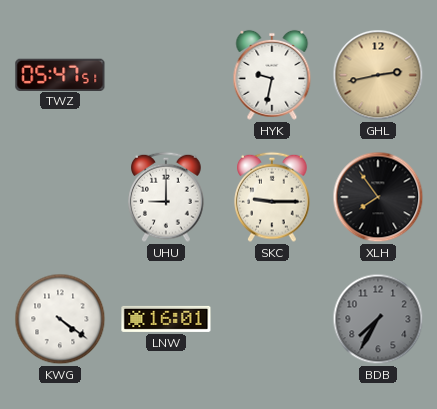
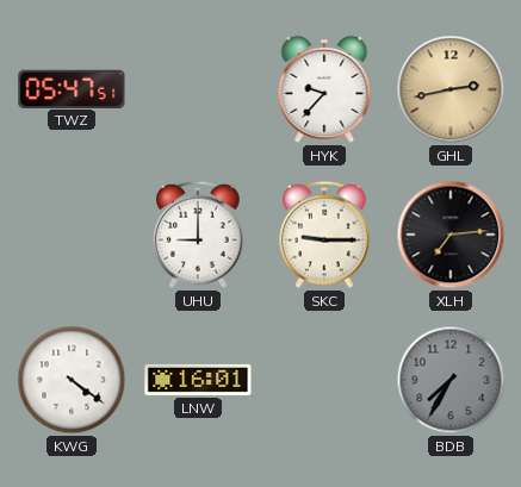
HYK: 9:32 -> 9:37 (324, 89)
XLH: 7:54 -> 7:14 (451, 235)
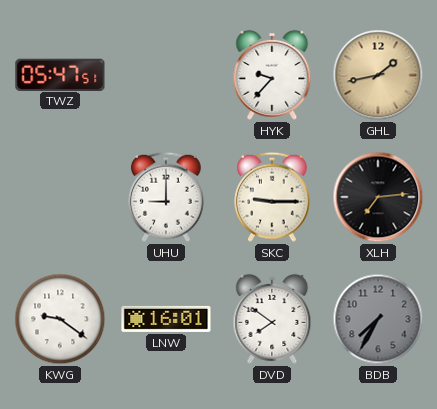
GHL: 2:43 -> 1:43 (378, 75)
KWG: 4:21 -> 9:21 (60, 319)
DVD: none -> 7:51 (272, 319)
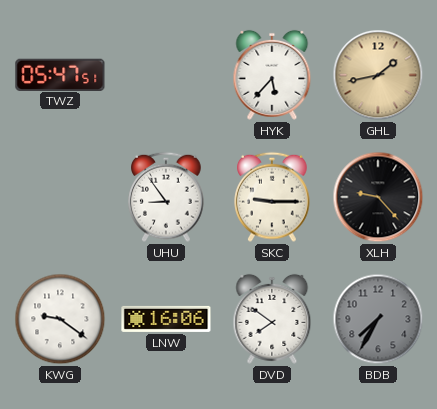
HYK: 9:37 -> 5:37 (272, 75)
UHU: 9:00 -> 8:54 (166, 197)
XLH: 7:14 -> 9:23 (378, 197)
LNW: 16:01 -> 16:06 (166, 319)
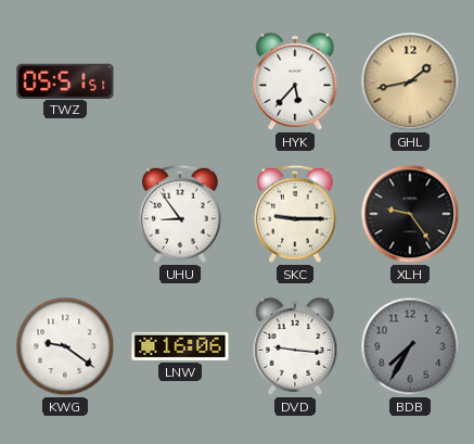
TWZ: 05:47 -> 05:51 (65, 80)
XLH: 9:23 -> 9:24 (410, 214)
DVD: 7:51 -> 9:16 (295, 346)
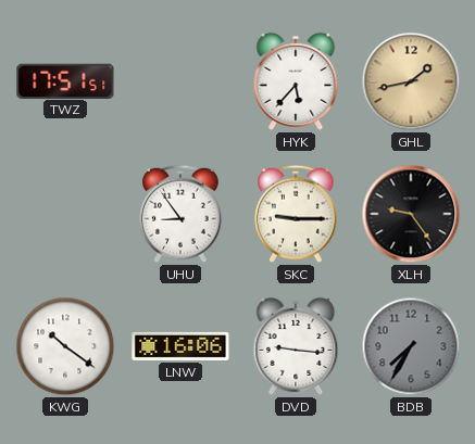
TWZ: 05:51 -> 17:51 (65, 80)
KWG: 9:21 -> 10:21 (65, 346)
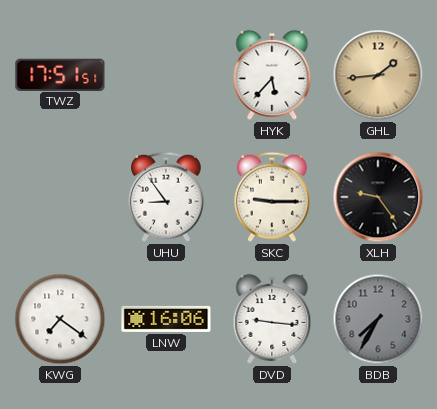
GHL: 1:43 -> 1:44 (378, 75)
KWG: 10:21 -> 7:21 (60, 319)
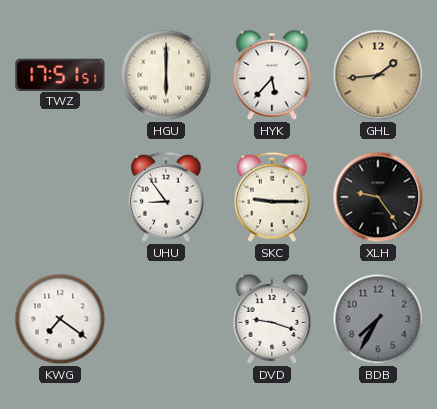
HGU: none -> 6:00 (166, 75)
LNW: 16:06 -> none (166, 319)
DVD: 9:16 -> 9:18 (272, 319)
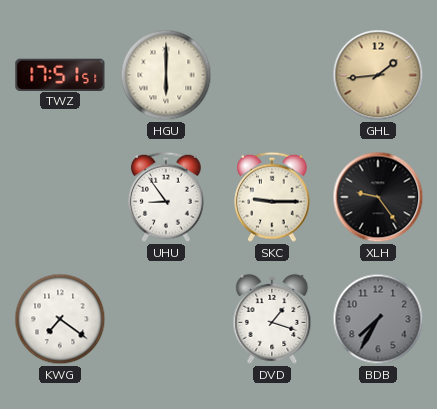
HYK: 5:37 -> none (272, 75)
DVD: 9:18 -> 1:18 (272, 319)
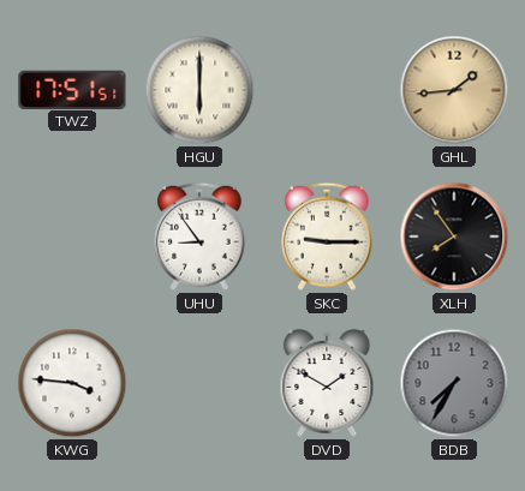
XLH: 9:24 -> 7:54 (454, 236)
KWG: 7:21 -> 3:46 (72, 383)
DVD: 1:18 -> 1:50 (327, 383)
